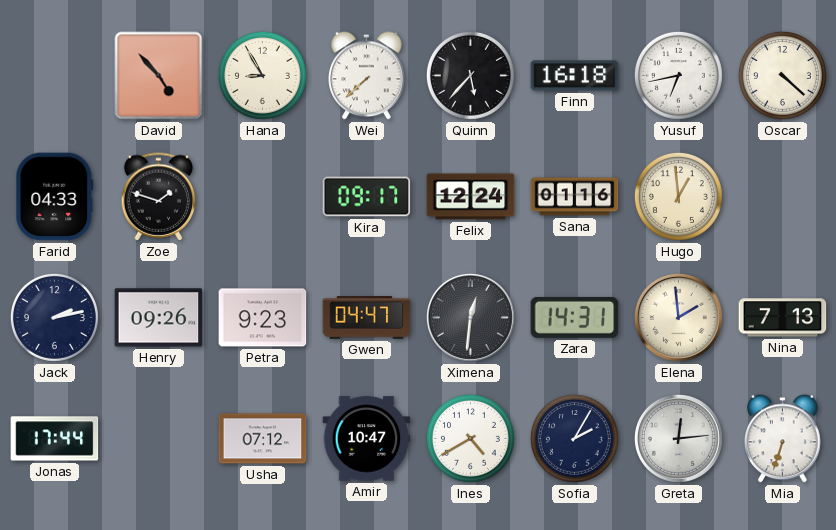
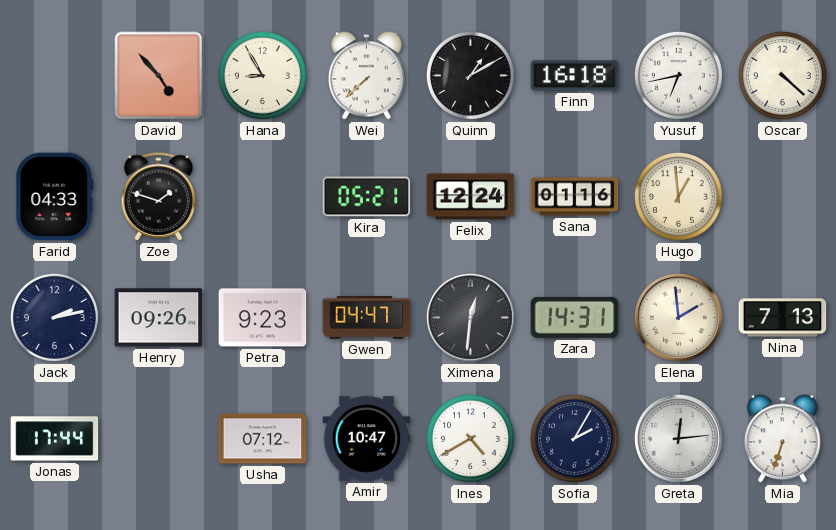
Quinn: 5:37 -> 1:10 (470, 75)
Kira: 09:17 -> 05:21 (367, 197)
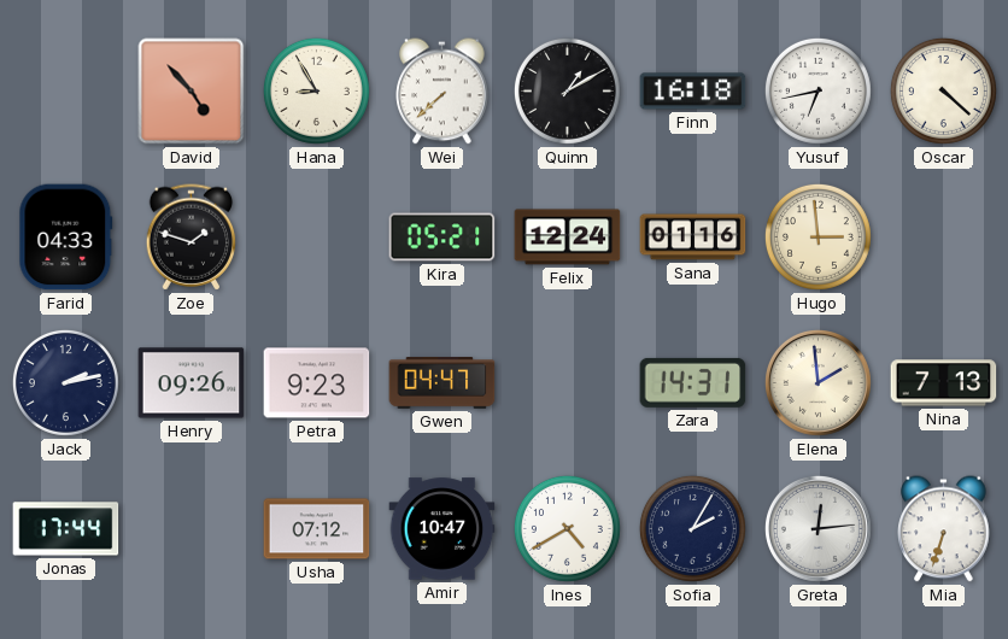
Hugo: 12:59 -> 2:59 (817, 236)
Ximena: 12:31 -> none (470, 317)
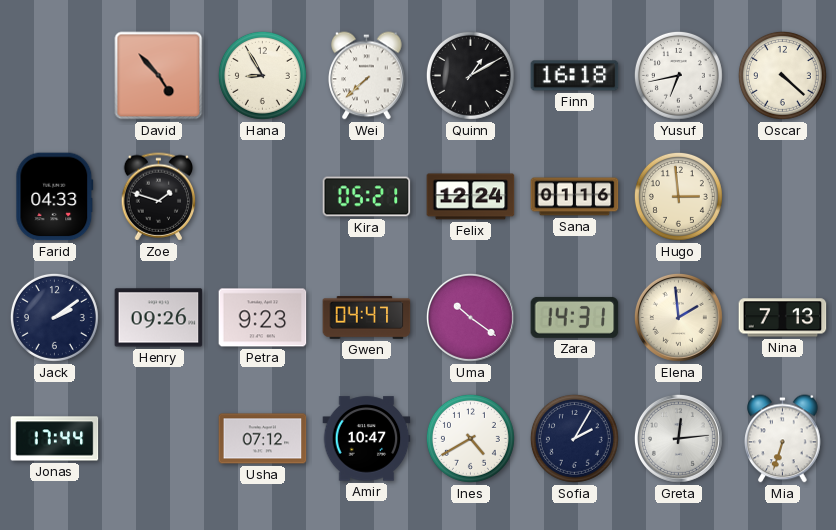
Jack: 2:13 -> 2:09 (54, 317)
Uma: none -> 10:21 (470, 317)
